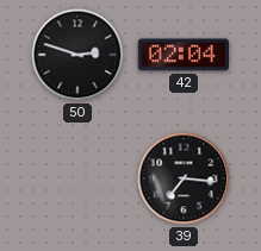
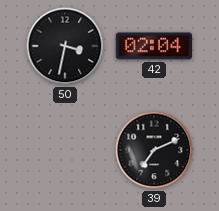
50: 2:48 -> 3:32 (65, 46)
39: 7:16 -> 7:11 (154, 150)
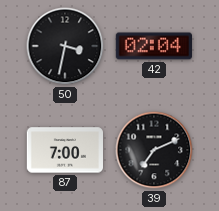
87: none -> 7:00 (64, 150)
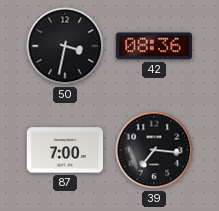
42: 02:04 -> 08:36 (153, 46)
39: 7:11 -> 7:16 (154, 150)
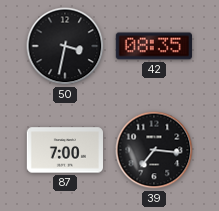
42: 08:36 -> 08:35 (153, 46)
